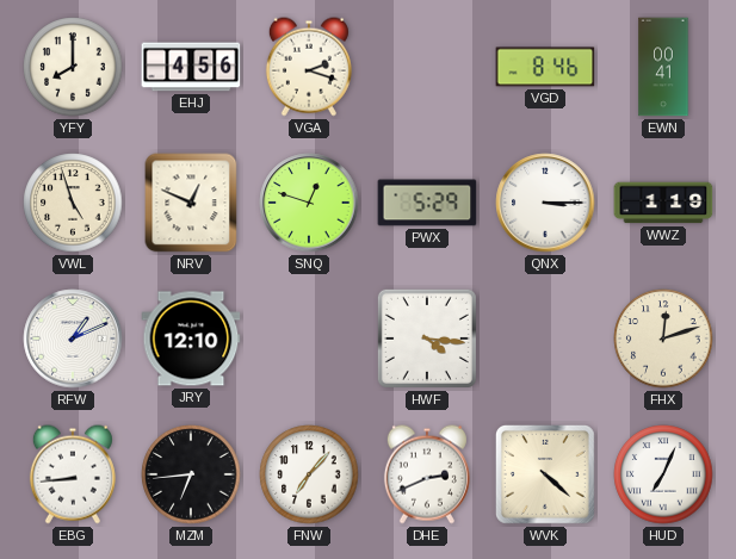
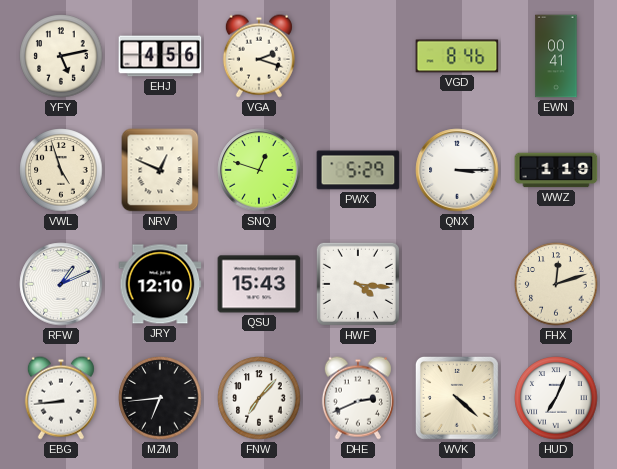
YFY: 8:00 -> 5:13 (61, 56)
QSU: none -> 15:43 (259, 284)
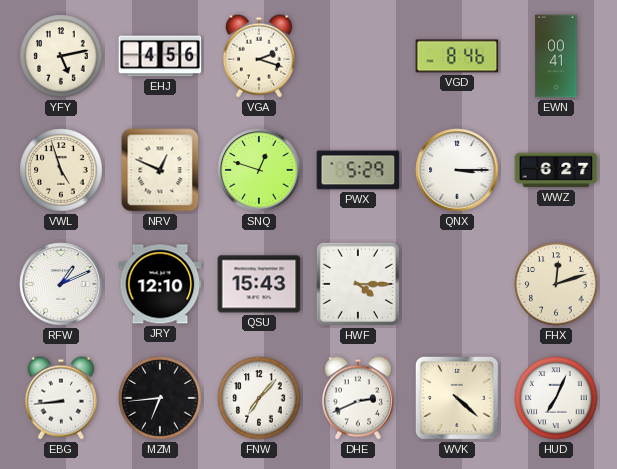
WWZ: 1:19 -> 6:27 (556, 170)
HWF: 4:16 -> 4:15 (358, 284)
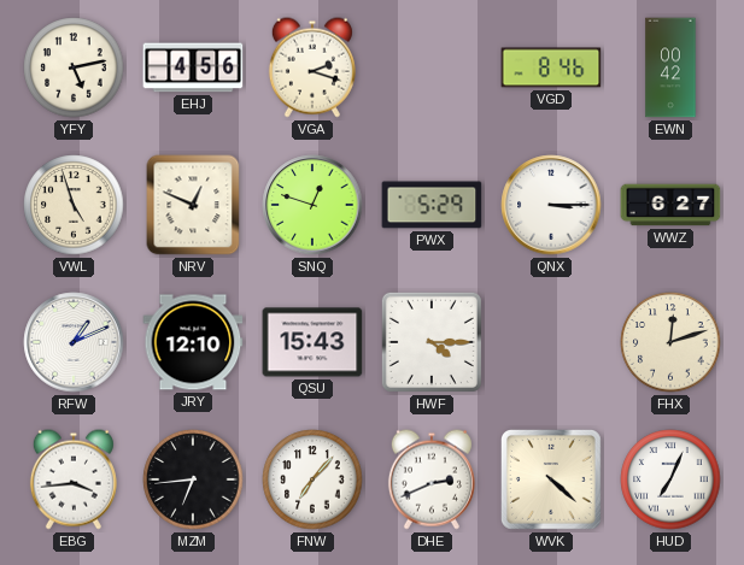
EWN: 00:41 -> 00:42 (670, 67)
EBG: 8:44 -> 3:44 (74, 479)
